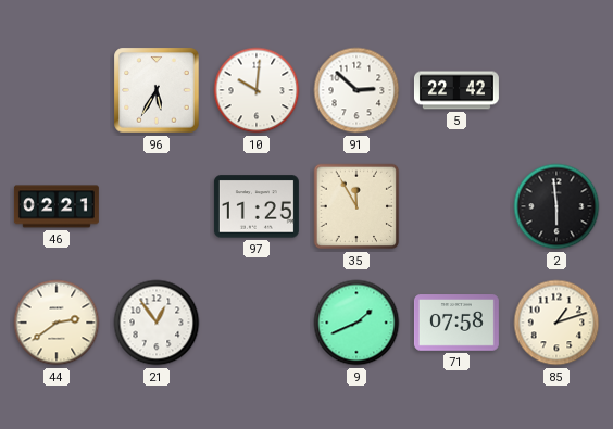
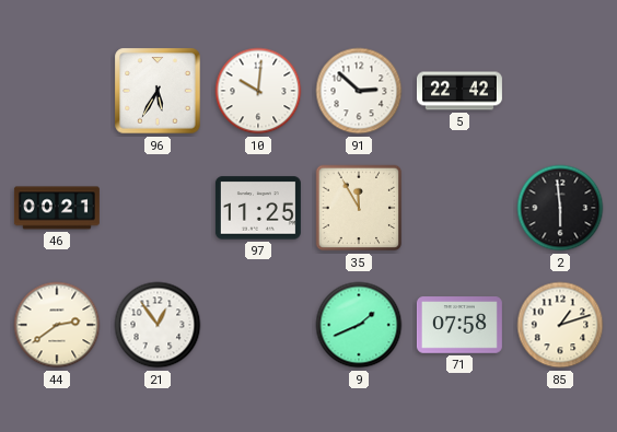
46: 02:21 -> 00:21 (57, 208)
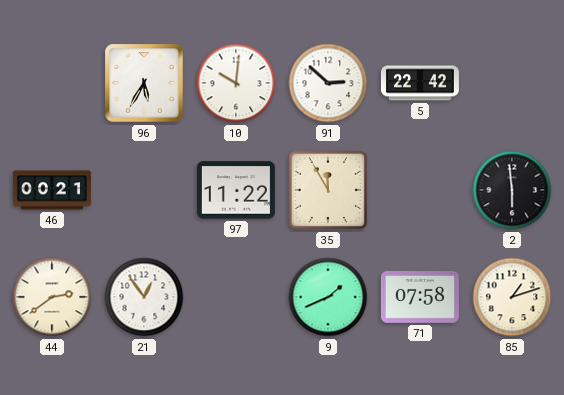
97: 11:25 -> 11:22 (236, 190)
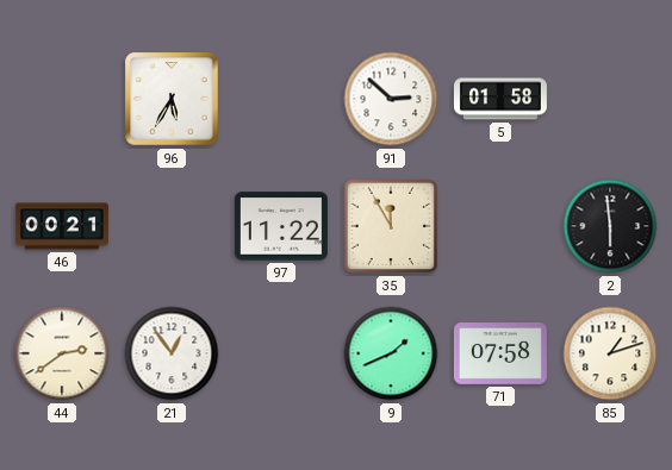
10: 10:01 -> none (236, 83)
5: 22:42 -> 01:58 (500, 99)
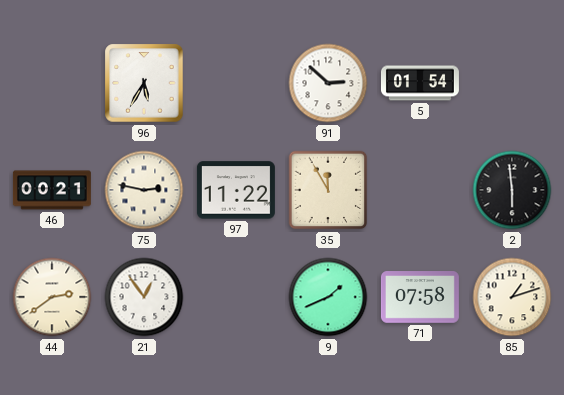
5: 01:58 -> 01:54 (420, 83)
75: none -> 2:47 (144, 190)
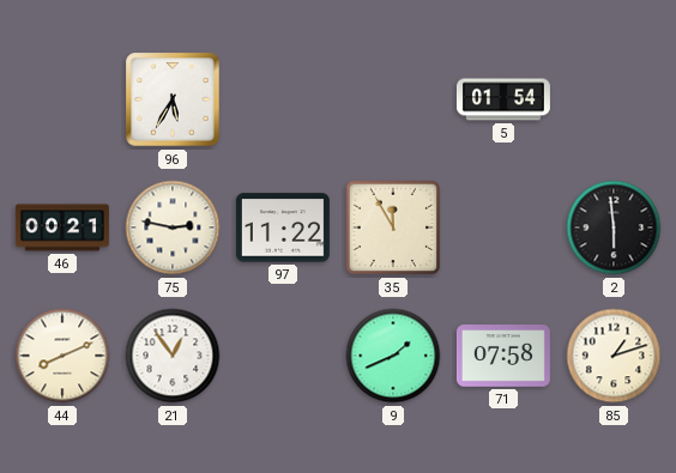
91: 2:52 -> none (328, 83)
44: 2:39 -> 8:11 (62, 356)
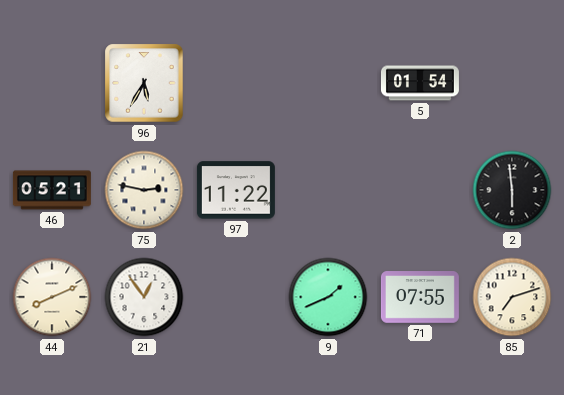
46: 00:21 -> 05:21 (52, 190)
35: 11:55 -> none (393, 228)
71: 07:58 -> 07:55 (420, 297)
85: 1:12 -> 7:12 (512, 297)
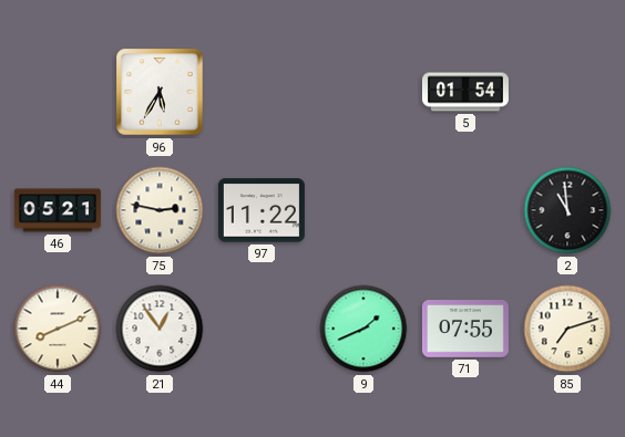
2: 5:59 -> 10:59 (567, 210)
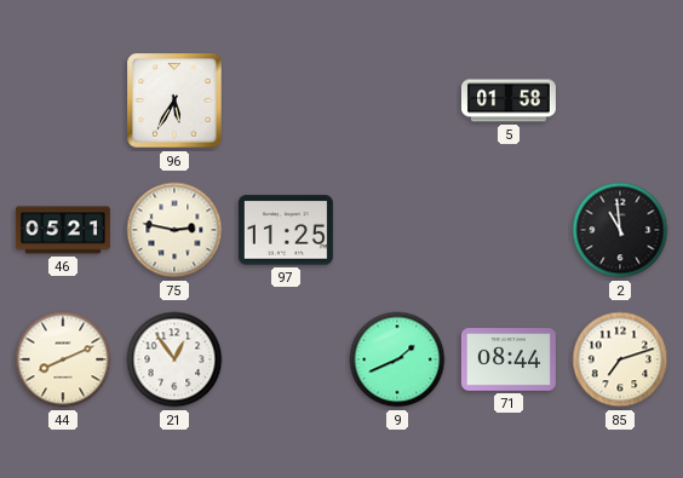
5: 01:54 -> 01:58 (509, 100)
97: 11:22 -> 11:25 (286, 230)
71: 07:55 -> 08:44 (509, 359)
